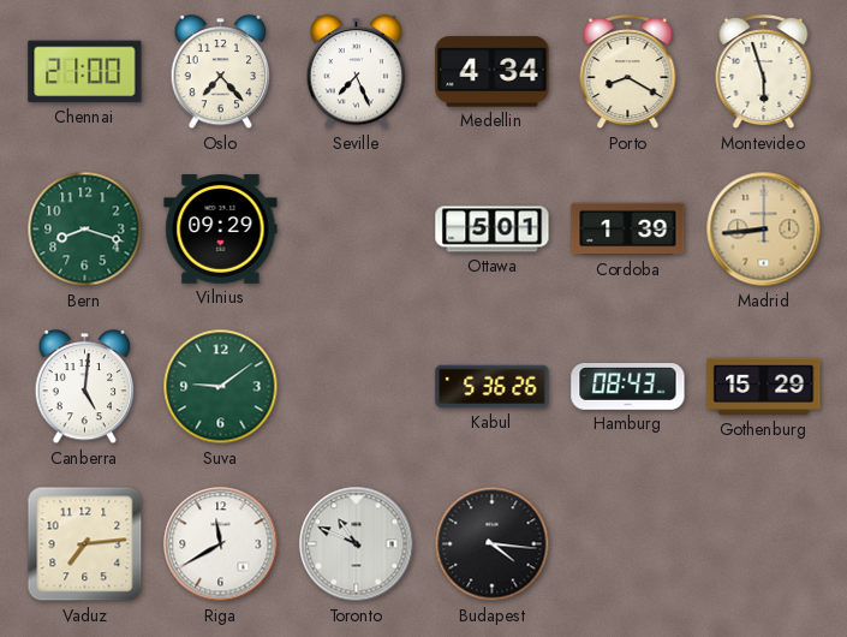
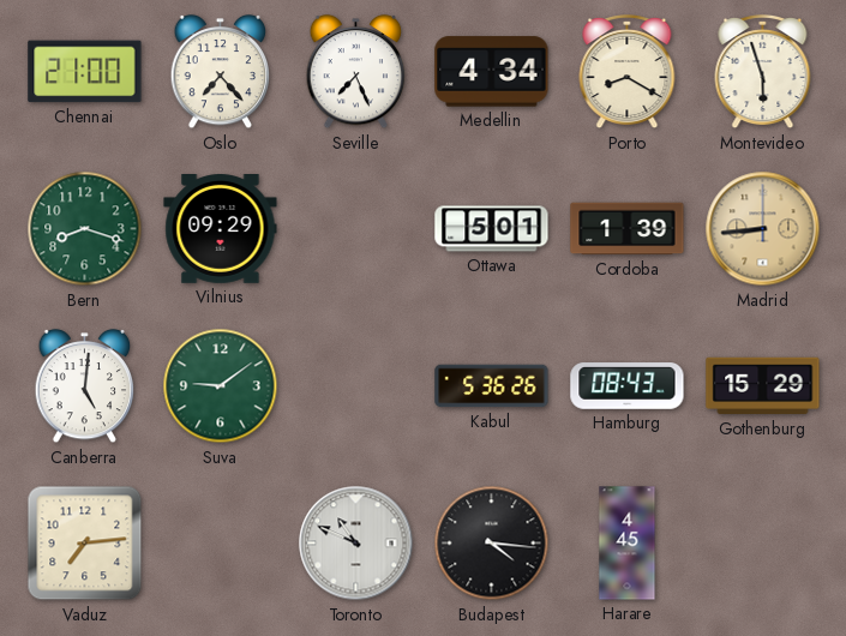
Riga: 11:40 -> none (221, 544)
Harare: none -> 4:45 (628, 544)
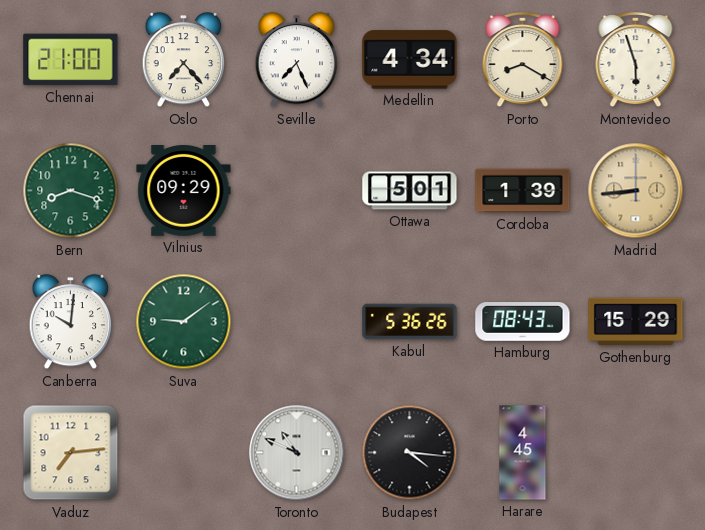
Canberra: 5:01 -> 10:01 (71, 322)
